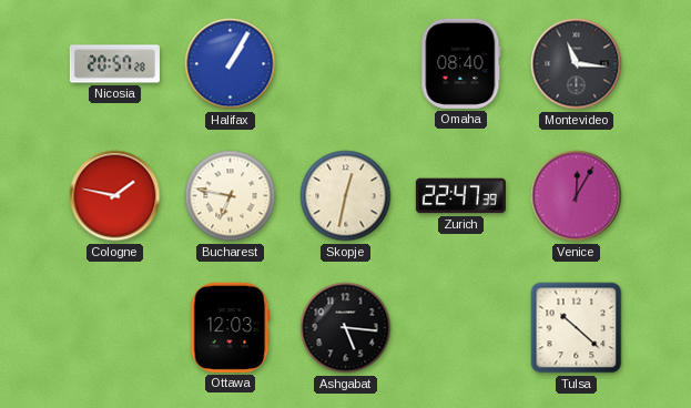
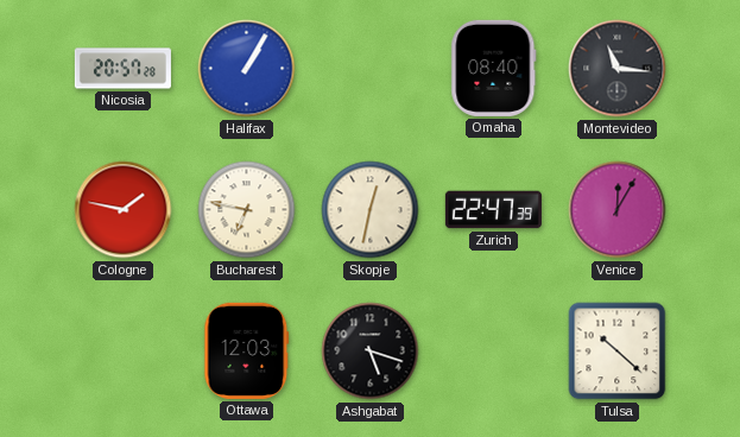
Ashgabat: 5:16 -> 5:18 (371, 351)
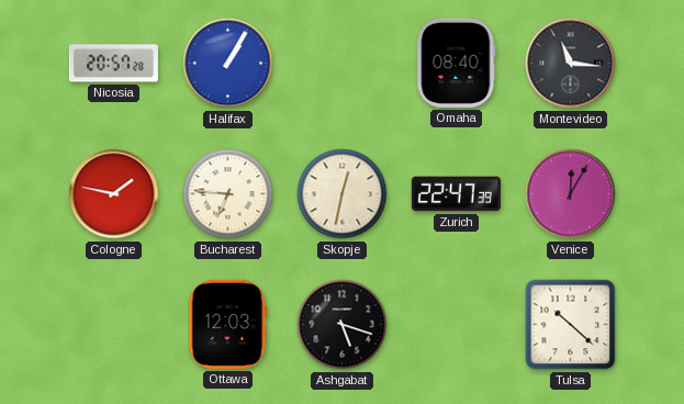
Bucharest: 6:47 -> 6:46 (228, 194)
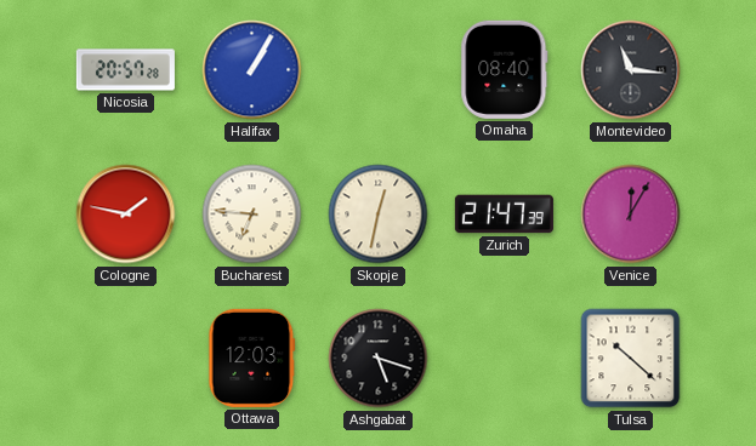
Zurich: 22:47 -> 21:47 (504, 215)
